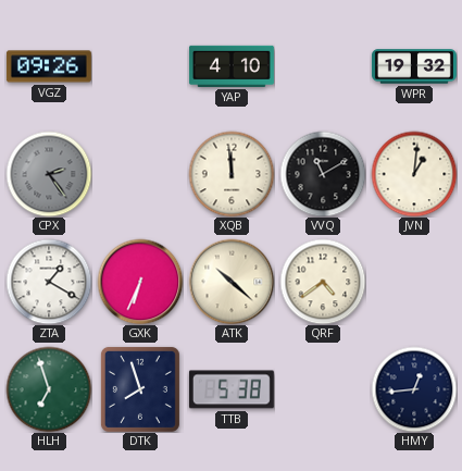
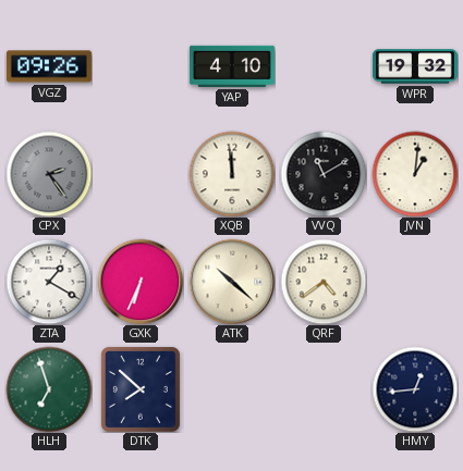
DTK: 7:57 -> 7:52 (141, 389)
TTB: 5:38 -> none (232, 389)
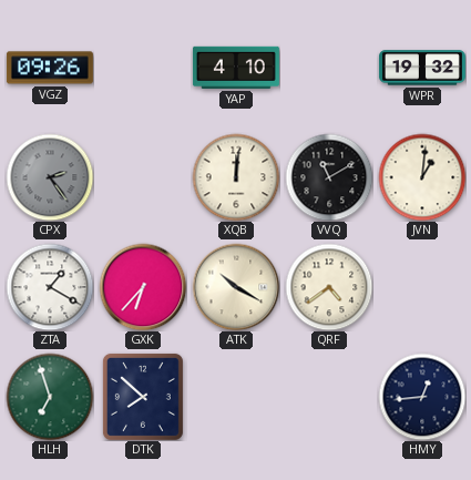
XQB: 11:59 -> 12:01 (236, 177)
GXK: 6:34 -> 6:37 (143, 287)
ATK: 10:22 -> 10:20 (236, 287)
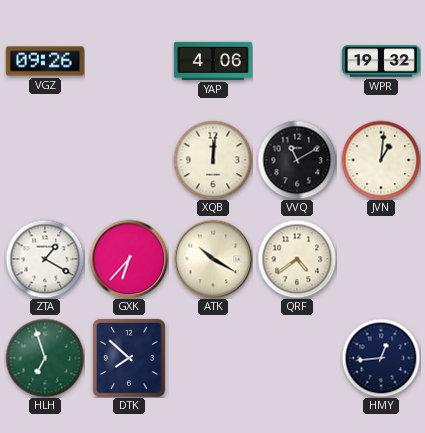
YAP: 4:10 -> 4:06 (213, 61)
CPX: 2:24 -> none (50, 177)
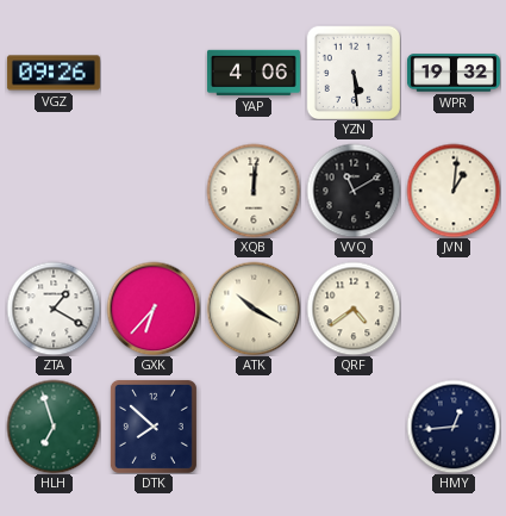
YZN: none -> 5:29 (352, 72)
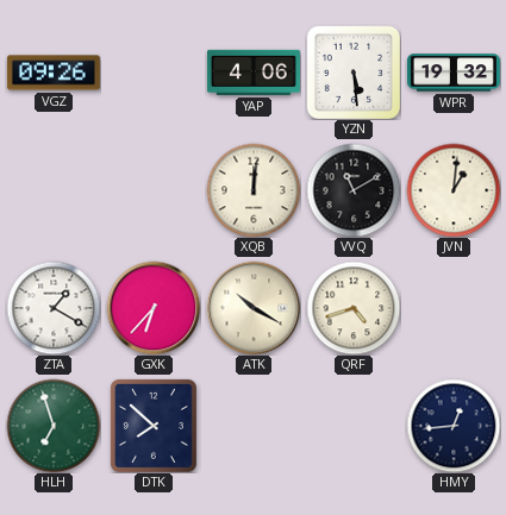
QRF: 4:39 -> 4:42 (354, 308)
